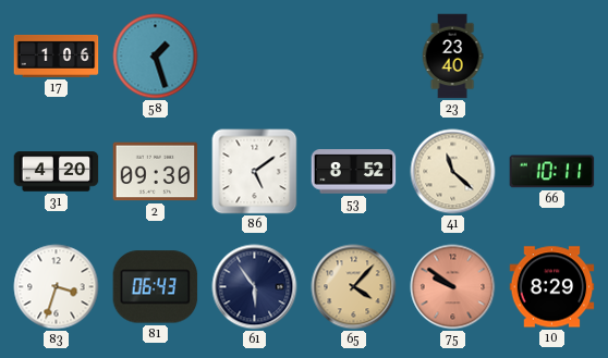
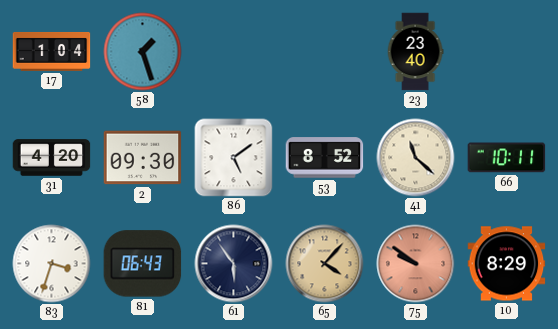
17: 1:06 -> 1:04 (52, 52)
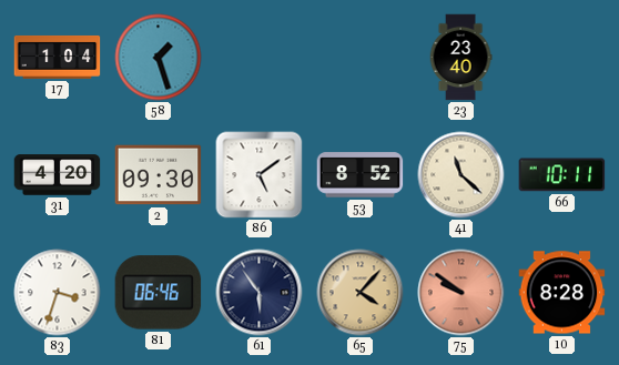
81: 06:43 -> 06:46 (159, 293)
10: 8:29 -> 8:28 (562, 293)
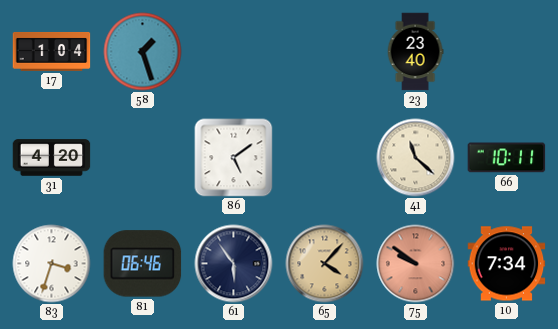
2: 09:30 -> none (159, 175)
53: 8:52 -> none (361, 175)
10: 8:28 -> 7:34 (507, 264)
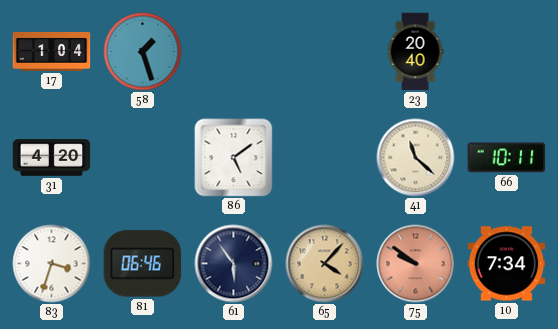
23: 23:40 -> 20:40 (415, 52)
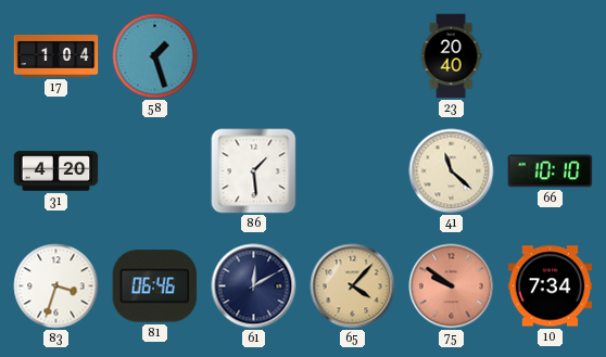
86: 5:09 -> 1:29 (254, 171)
66: 10:11 -> 10:10 (551, 171)
61: 5:54 -> 12:10 (254, 286)
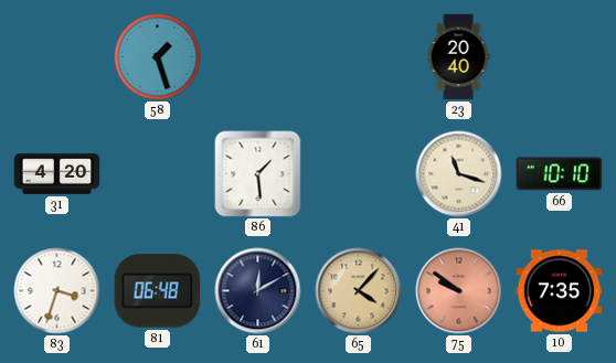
17: 1:04 -> none (56, 56)
41: 11:22 -> 11:18 (459, 174)
81: 06:46 -> 06:48 (158, 291)
10: 7:34 -> 7:35 (560, 291)
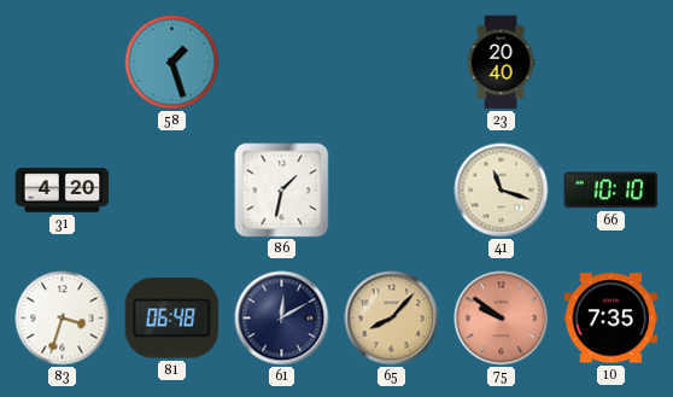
86: 1:29 -> 1:32 (282, 191)
65: 4:07 -> 8:07 (392, 319)
